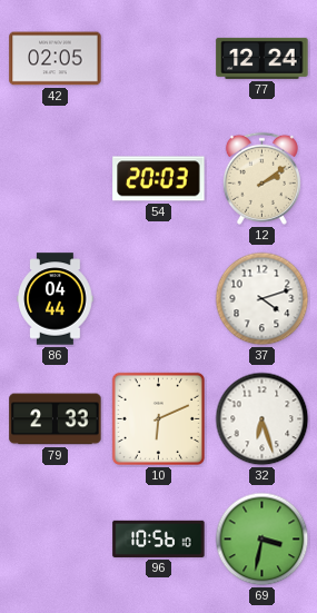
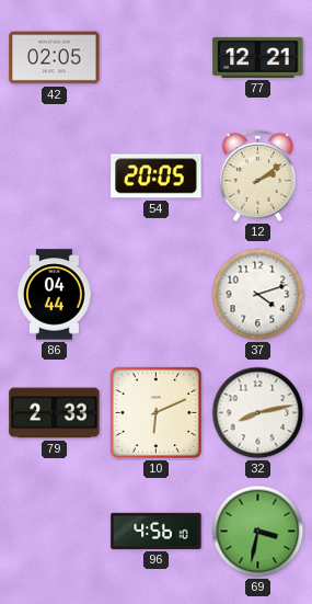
77: 12:24 -> 12:21 (258, 57)
54: 20:03 -> 20:05 (157, 176)
32: 6:27 -> 8:13 (258, 413)
96: 10:56 -> 4:56 (157, 531)
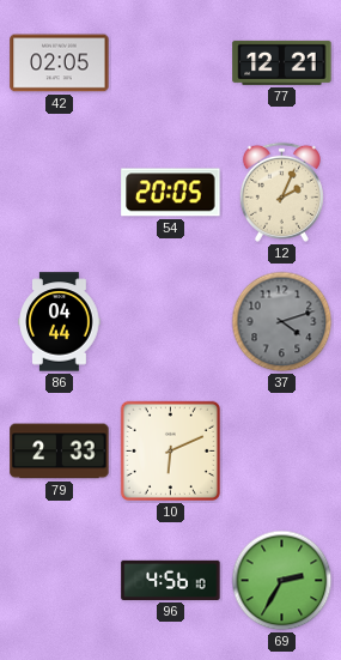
12: 2:09 -> 2:04 (281, 192)
37 dial: white -> grey (282, 322)
32: 8:13 -> none (258, 413)
69: 3:32 -> 2:35 (282, 581)
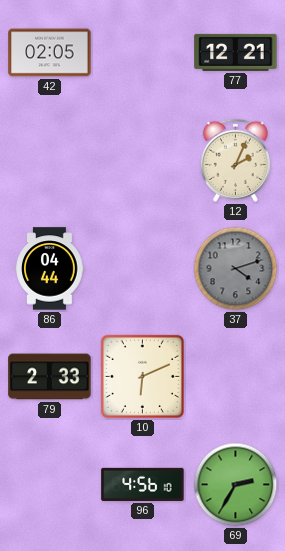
54: 20:05 -> none (171, 193)
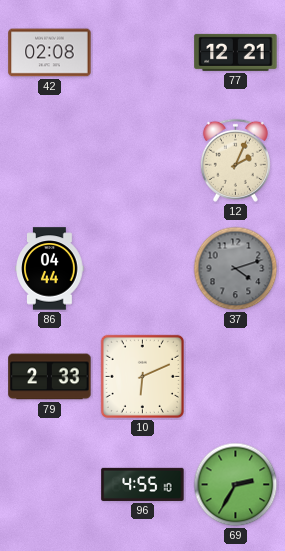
42: 02:05 -> 02:08 (50, 53)
96: 4:56 -> 4:55 (143, 484)
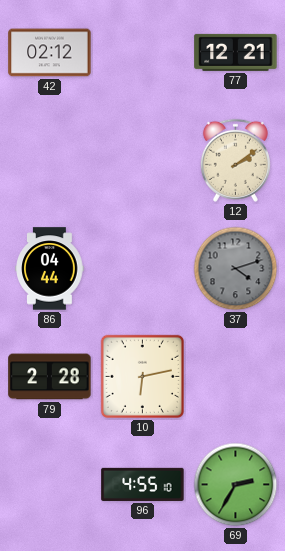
42: 02:08 -> 02:12 (50, 53)
12: 2:04 -> 2:09 (235, 160)
79: 2:33 -> 2:28 (50, 377)
10: 6:11 -> 6:13 (142, 376)
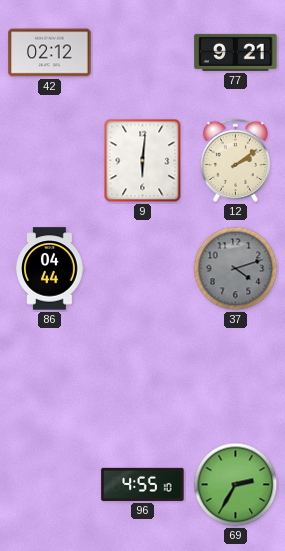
77: 12:21 -> 9:21 (236, 52)
9: none -> 6:01 (143, 161)
79: 2:28 -> none (50, 377)
10: 6:13 -> none (142, 376)
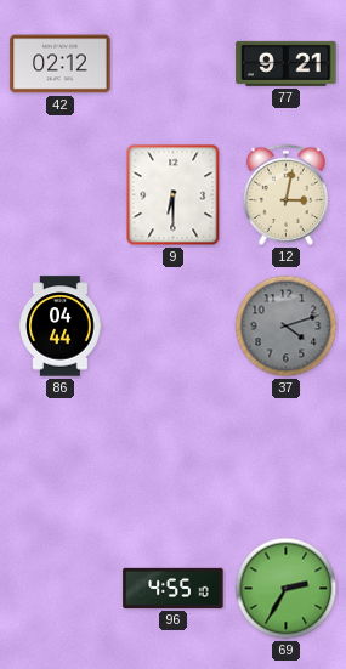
9: 6:01 -> 6:30 (174, 195)
12: 2:09 -> 3:02 (285, 194)
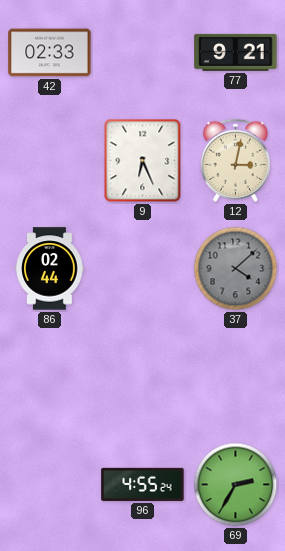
42: 02:12 -> 02:33 (50, 53)
9: 6:30 -> 6:26 (143, 161)
86: 04:44 -> 02:44 (50, 269)
37: 4:12 -> 4:08 (236, 269)
96: 4:55:10 -> 4:55:24 (143, 484)
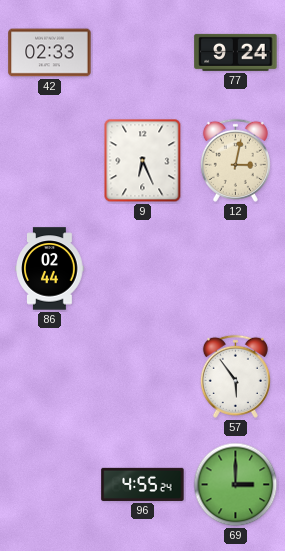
77: 9:21 -> 9:24 (236, 52)
37: 4:08 -> none (236, 269)
57: none -> 5:54 (235, 376)
69: 2:35 -> 3:00 (236, 485)
